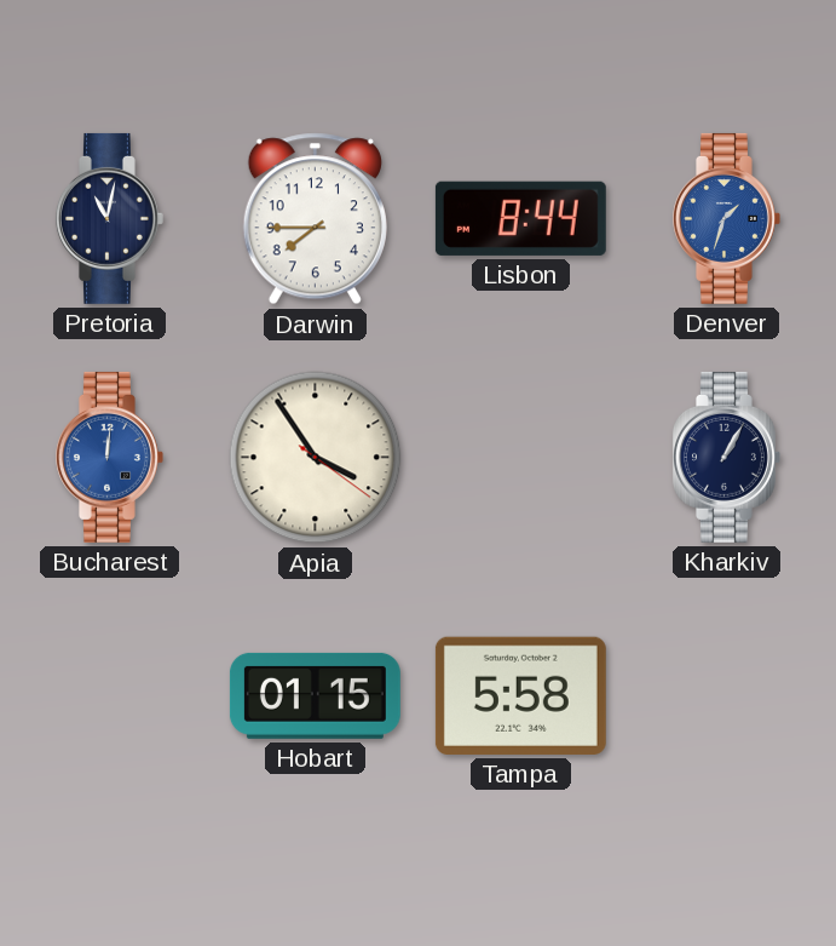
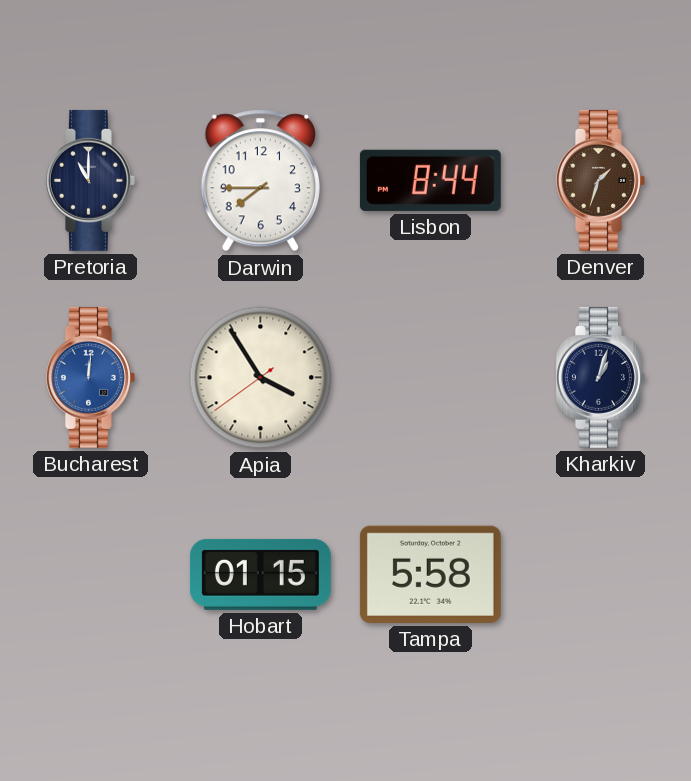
Pretoria: 11:02 -> 11:00 (90, 180)
Denver dial: blue -> brown (600, 180)
Apia: 3:54:21 -> 3:54:39 (261, 378)
Kharkiv: 1:05 -> 1:03 (600, 377)
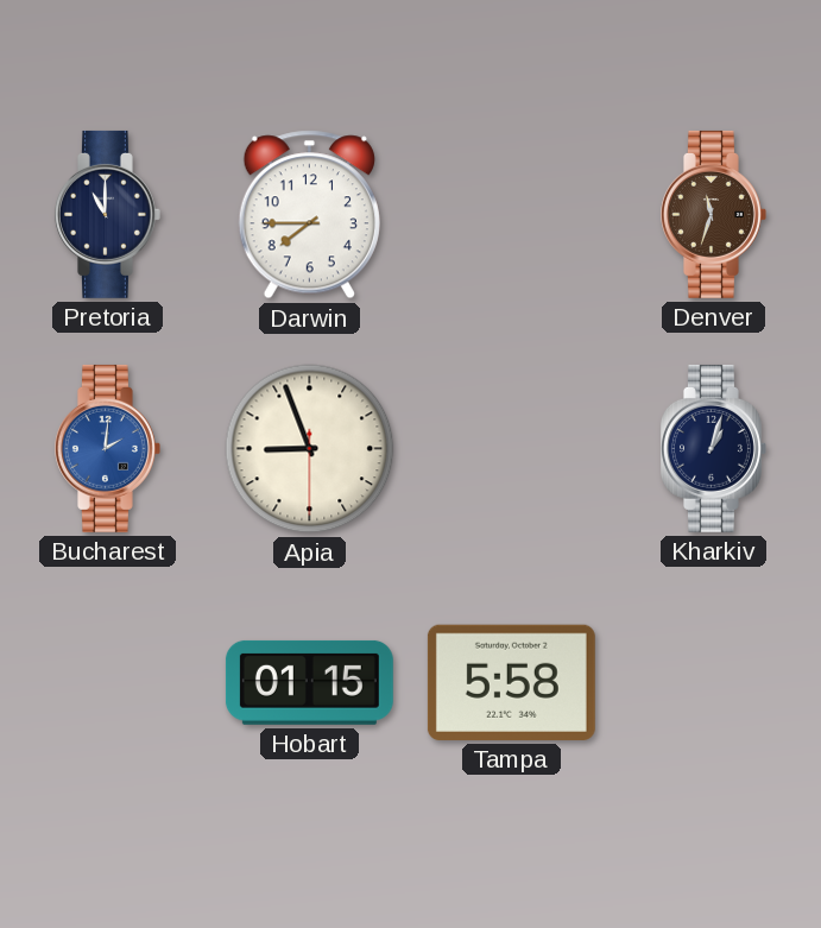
Lisbon: 8:44 -> none (430, 180)
Denver: 1:33 -> 11:33 (713, 214)
Bucharest: 12:01 -> 2:01 (107, 448)
Apia: 3:54 -> 8:56 (310, 449)
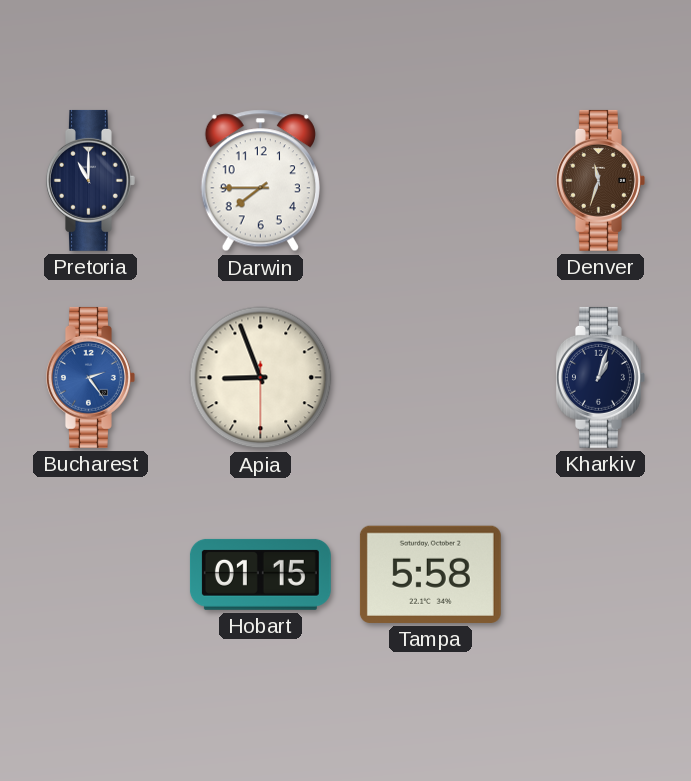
Bucharest: 2:01 -> 2:24 (90, 377)
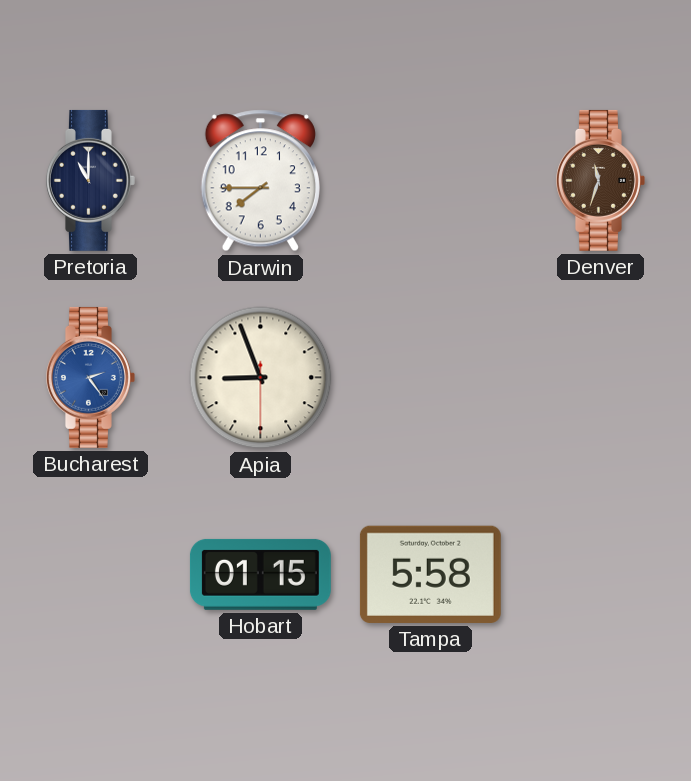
Kharkiv: 1:03 -> none (600, 377)
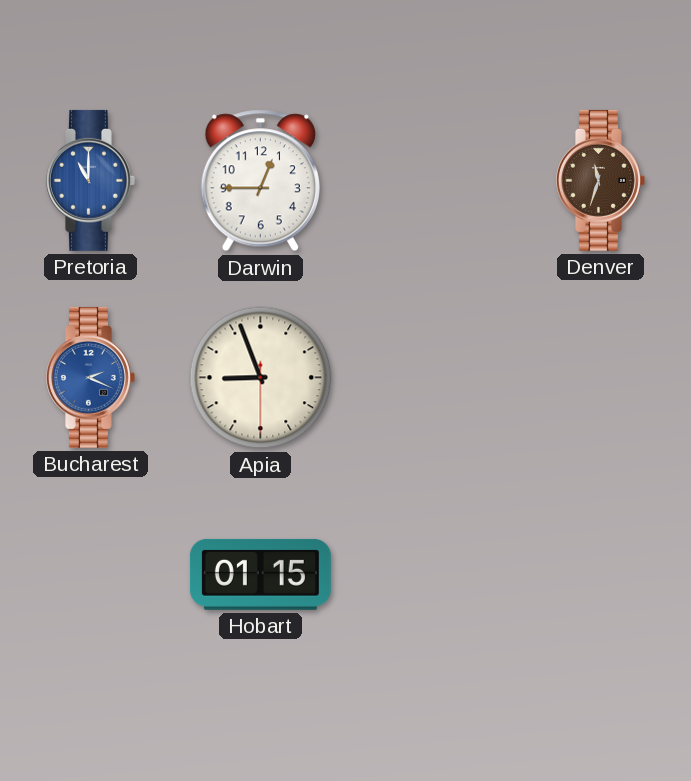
Pretoria dial: navy -> blue (90, 180)
Darwin: 7:45 -> 12:45 (260, 181)
Bucharest: 2:24 -> 2:19 (90, 377)
Tampa: 5:58 -> none (430, 574)
